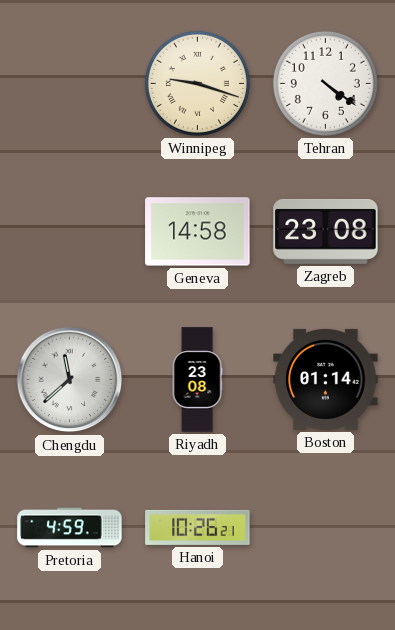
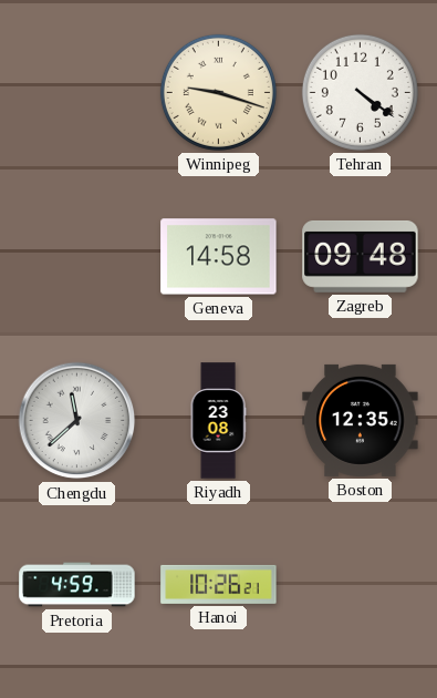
Zagreb: 23:08 -> 09:48 (361, 256)
Boston: 01:14 -> 12:35 (361, 420)
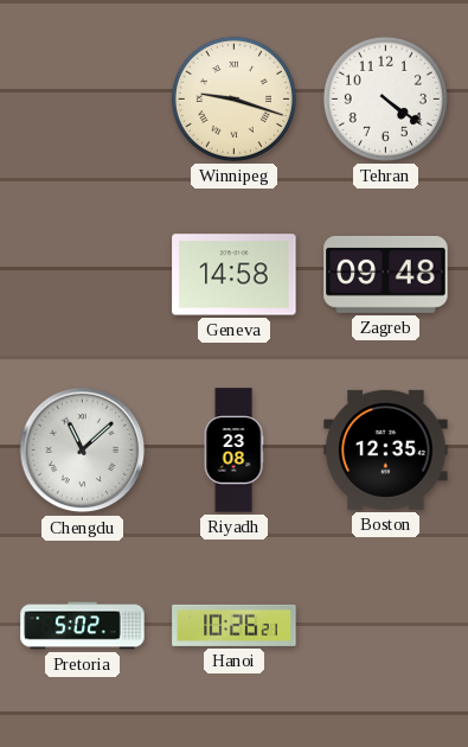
Chengdu: 11:38 -> 11:08 (83, 451)
Pretoria: 4:59 -> 5:02 (83, 626)
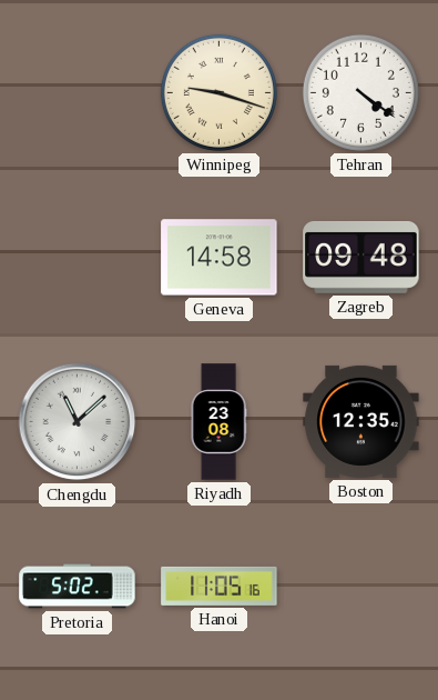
Hanoi: 10:26 -> 11:05 (220, 586)
